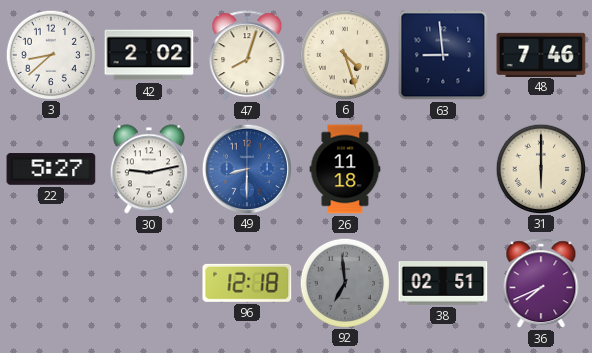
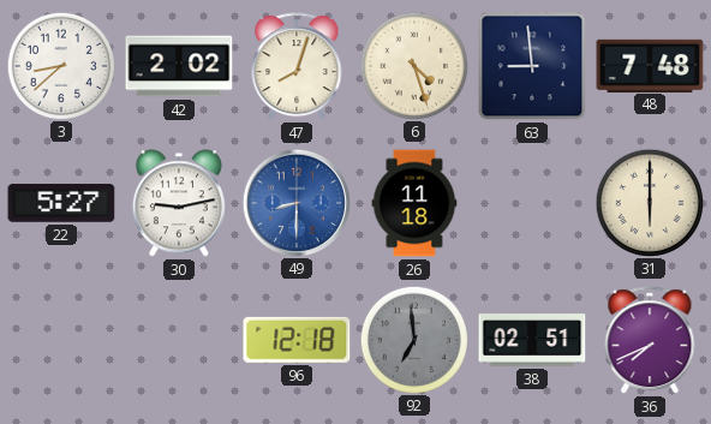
48: 7:46 -> 7:48 (650, 65)
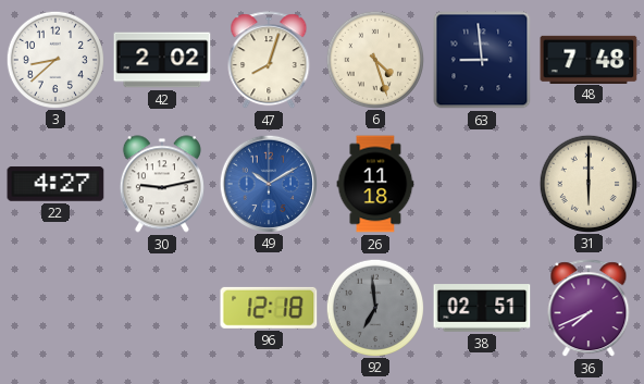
22: 5:27 -> 4:27 (55, 184)
49: 8:30 -> 10:10 (268, 183)
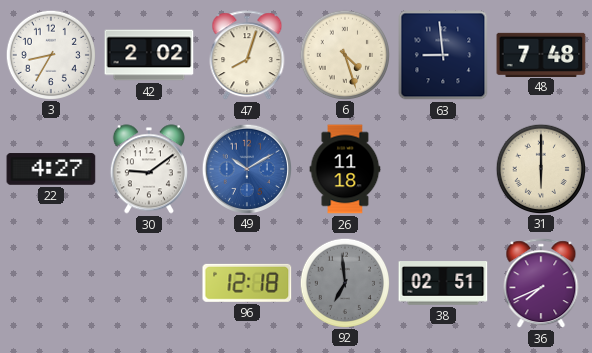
3: 8:38 -> 8:35 (50, 54)
30: 9:13 -> 9:09 (149, 169)
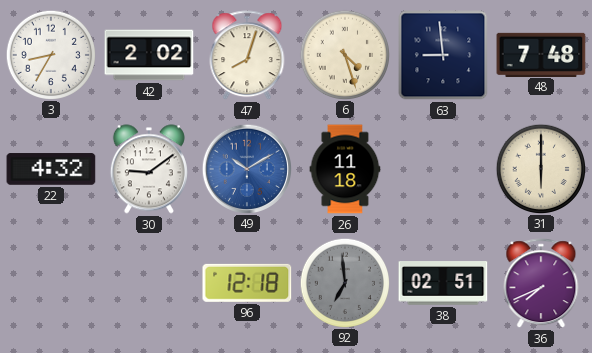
22: 4:27 -> 4:32 (51, 169)
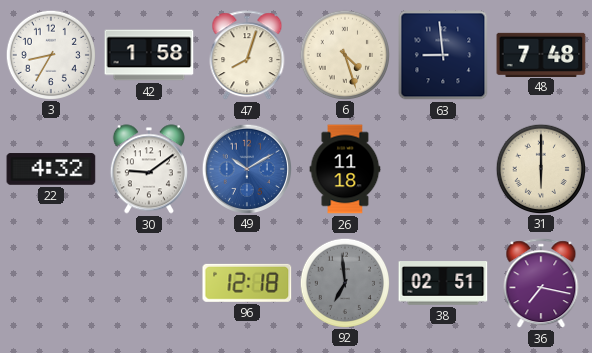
42: 2:02 -> 1:58 (149, 55)
36: 7:41 -> 7:17 (541, 284)
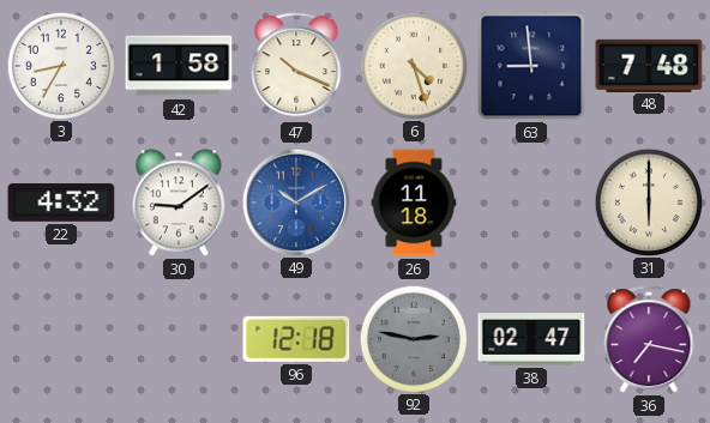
47: 8:03 -> 10:19 (296, 67)
92: 6:59 -> 2:47 (413, 338)
38: 02:51 -> 02:47 (531, 339)
